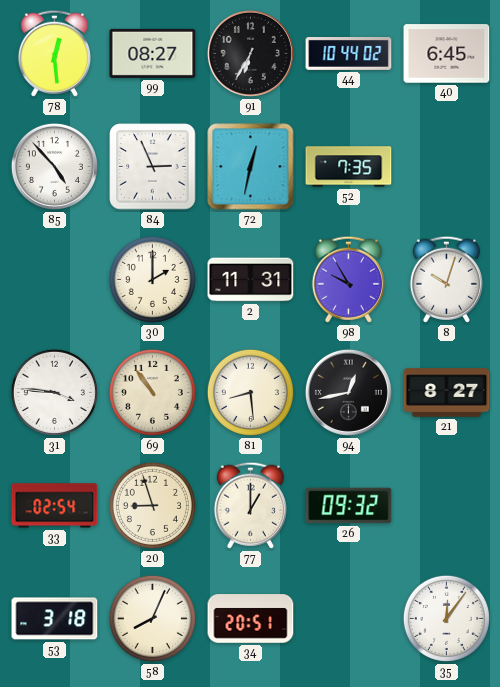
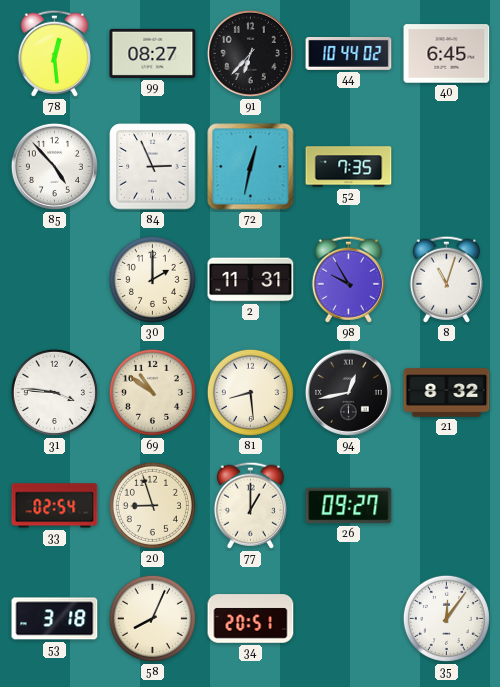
91: 6:35 -> 6:37 (250, 53)
8: 10:03 -> 11:03 (446, 279)
69: 10:54 -> 10:51 (152, 392)
21: 8:27 -> 8:32 (447, 393)
26: 09:32 -> 09:27 (349, 506)
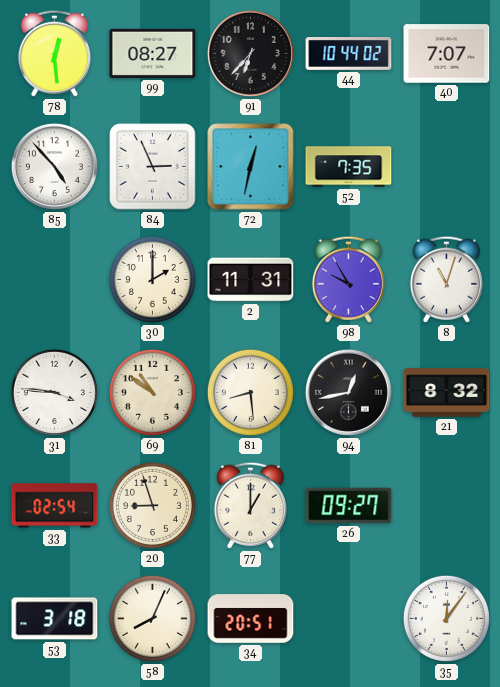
40: 6:45 -> 7:07 (447, 54)
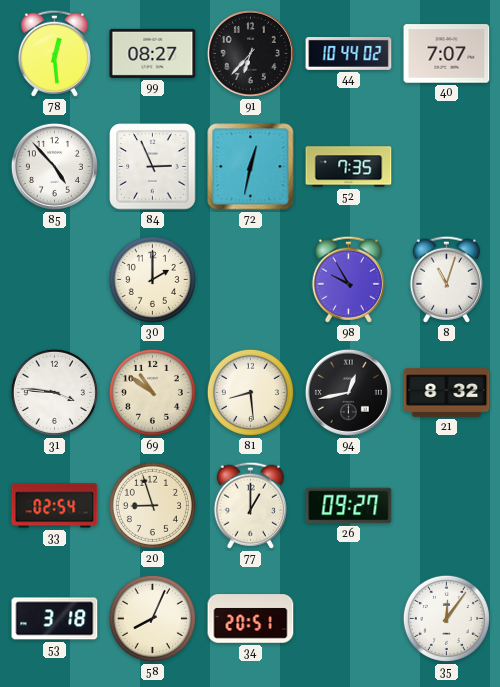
2: 11:31 -> none (251, 280)
